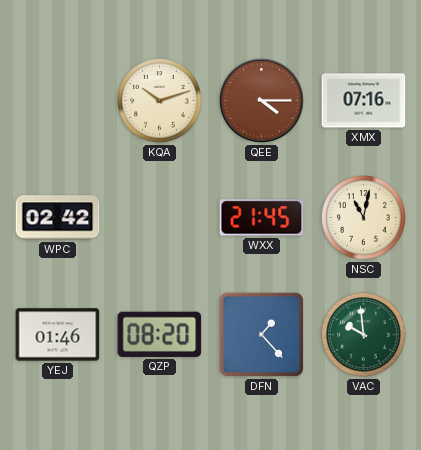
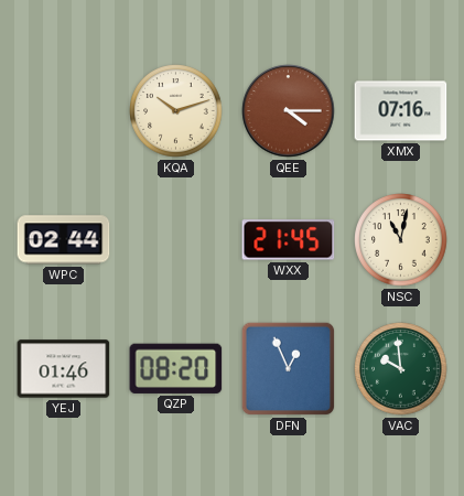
WPC: 02:42 -> 02:44 (64, 240)
DFN: 1:23 -> 12:56 (289, 369)
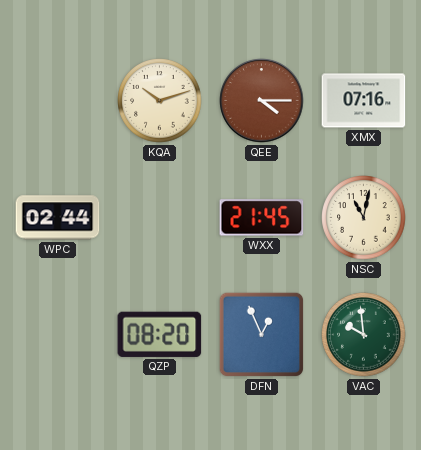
YEJ: 01:46 -> none (64, 369)
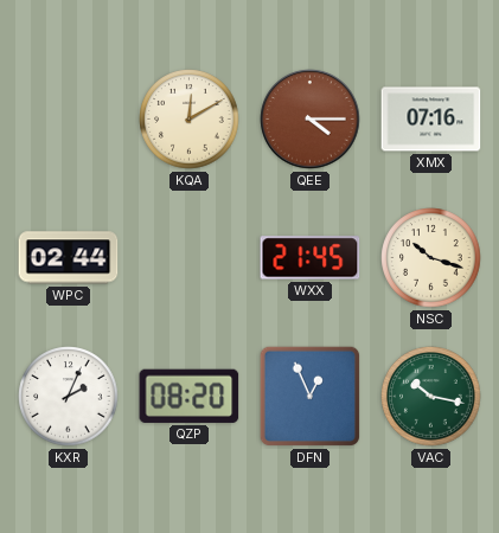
KQA: 10:12 -> 12:10 (190, 120)
NSC: 11:02 -> 10:18 (431, 258)
KXR: none -> 2:04 (69, 397)
VAC: 9:59 -> 10:17 (431, 397)
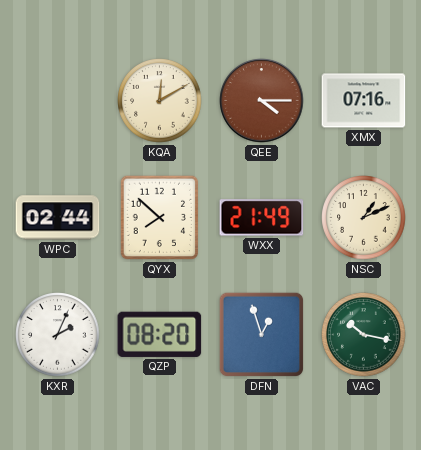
QYX: none -> 7:52 (160, 218)
WXX: 21:45 -> 21:49 (262, 218)
NSC: 10:18 -> 1:11 (364, 218)
DFN: 12:56 -> 12:57 (262, 335)
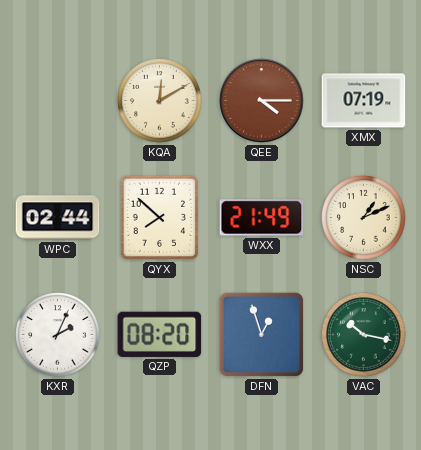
XMX: 07:16 -> 07:19 (364, 101)
